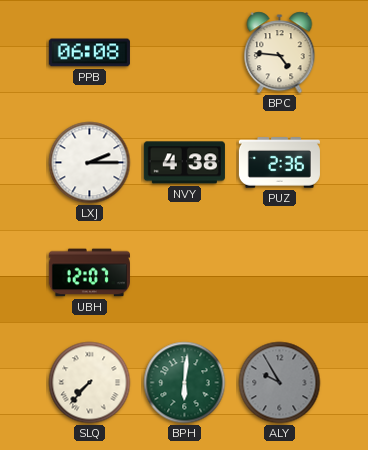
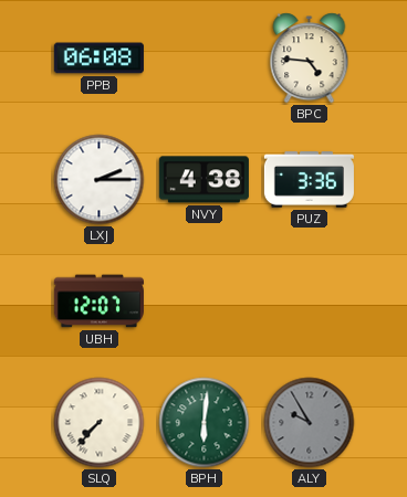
PUZ: 2:36 -> 3:36 (309, 180)
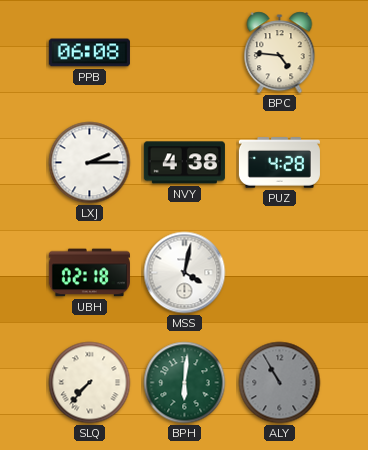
PUZ: 3:36 -> 4:28 (279, 163)
UBH: 12:07 -> 02:18 (89, 273)
MSS: none -> 4:02 (185, 273)
ALY: 9:55 -> 10:55 (280, 383)
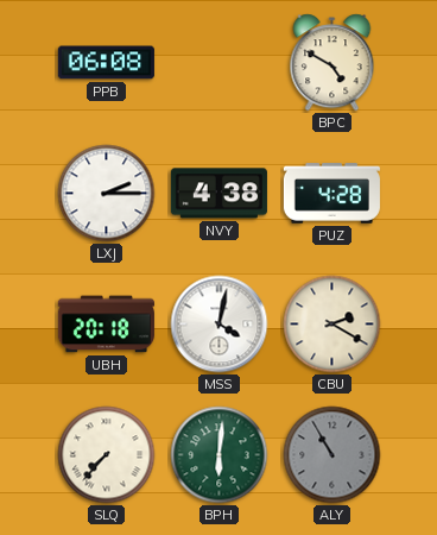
BPC: 4:46 -> 4:50 (332, 63)
UBH: 02:18 -> 20:18 (106, 325)
CBU: none -> 2:20 (332, 325)
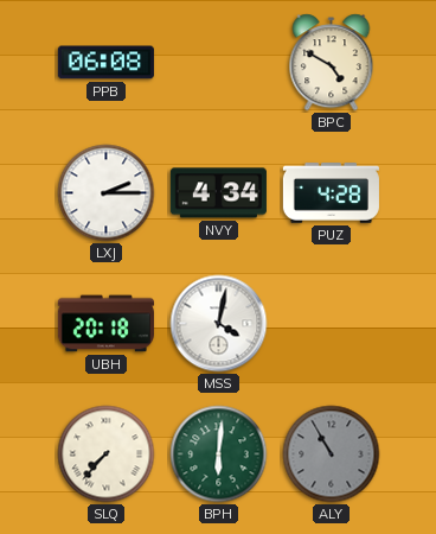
NVY: 4:38 -> 4:34 (218, 193)
CBU: 2:20 -> none (332, 325)
